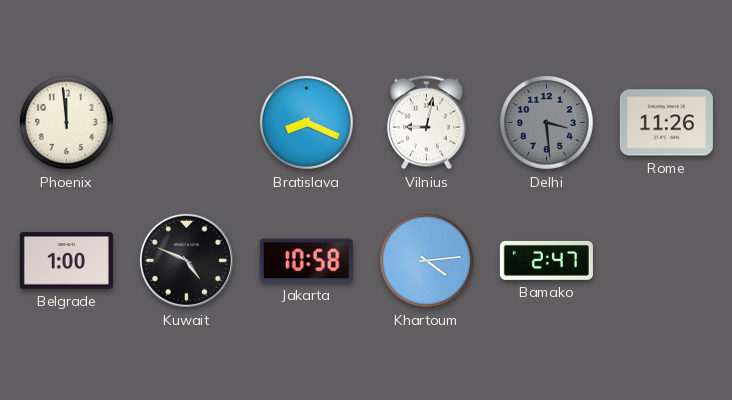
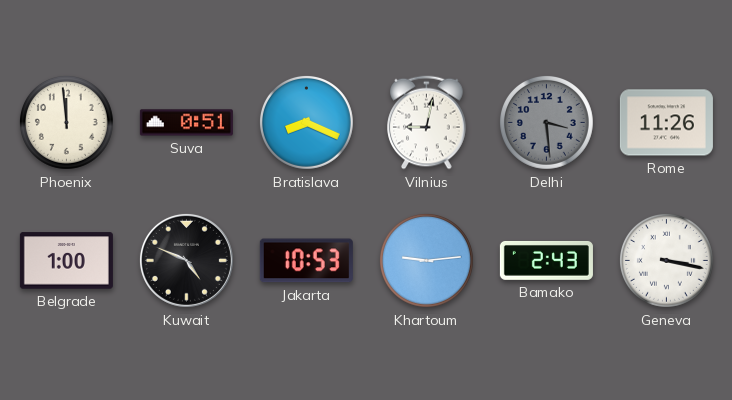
Suva: none -> 0:51 (186, 123)
Jakarta: 10:58 -> 10:53 (306, 261)
Khartoum: 4:14 -> 9:14 (426, 260)
Bamako: 2:47 -> 2:43 (546, 260)
Geneva: none -> 3:17 (666, 260)
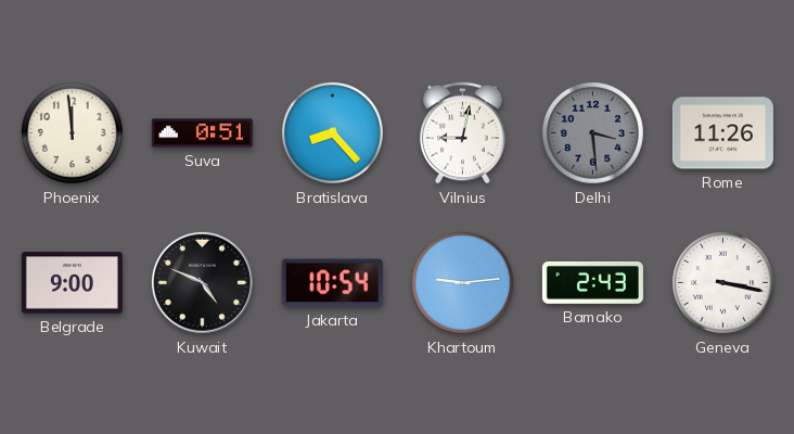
Bratislava: 8:19 -> 8:23 (332, 132)
Belgrade: 1:00 -> 9:00 (72, 283)
Jakarta: 10:53 -> 10:54 (332, 283)
